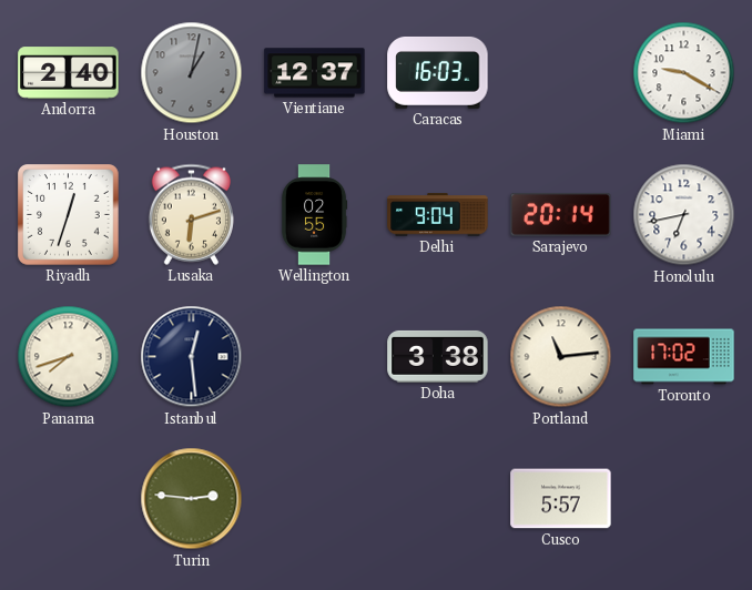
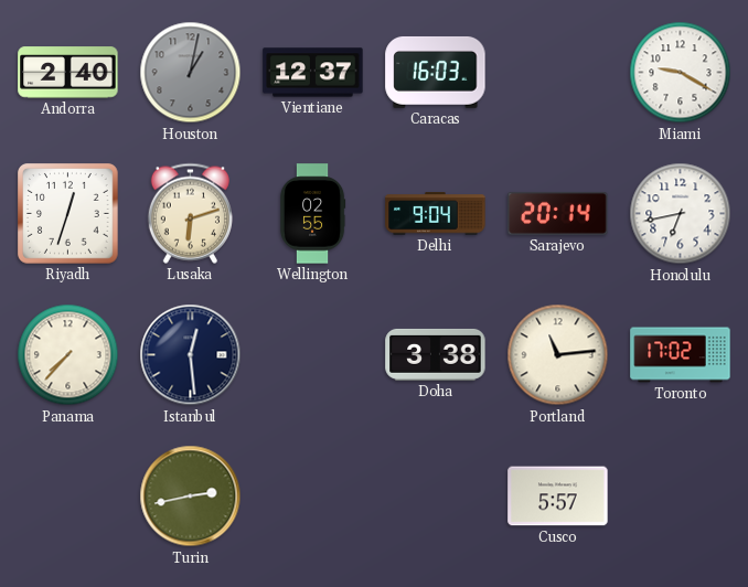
Panama: 7:42 -> 7:37 (68, 355)
Turin: 2:46 -> 2:43 (191, 497)
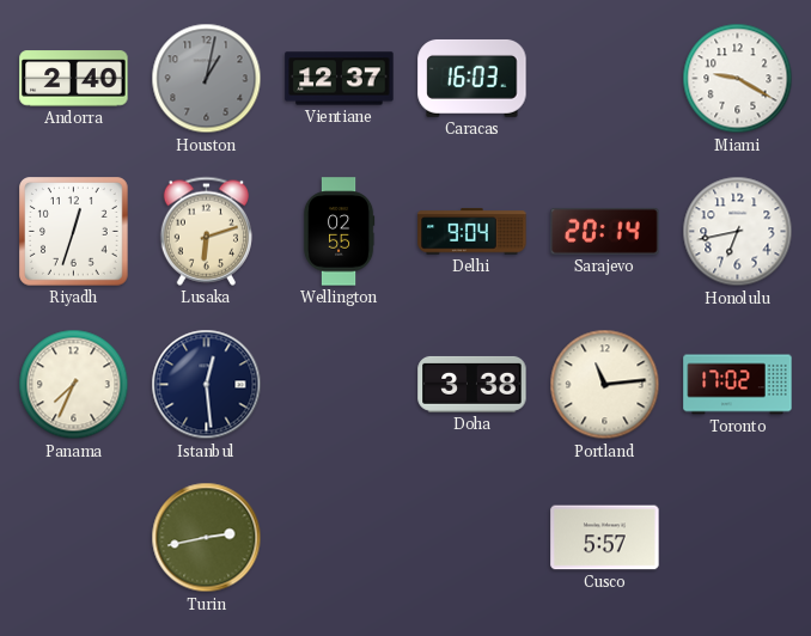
Panama: 7:37 -> 7:34 (74, 385)
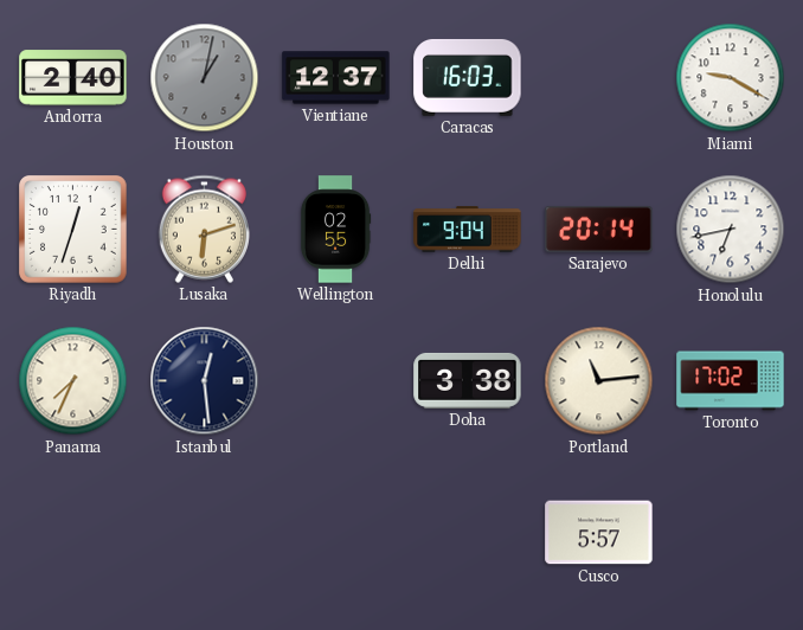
Turin: 2:43 -> none (207, 538)
